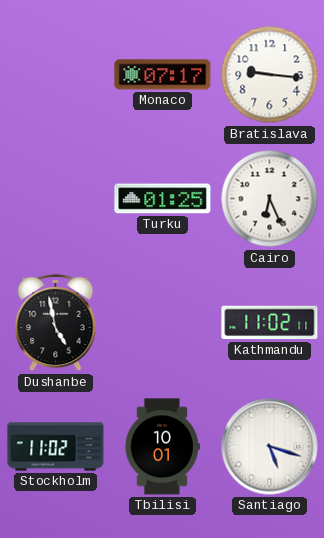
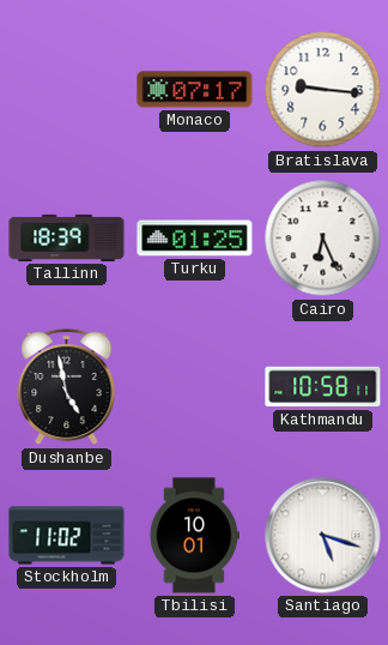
Tallinn: none -> 18:39 (67, 237)
Kathmandu: 11:02 -> 10:58 (323, 387)
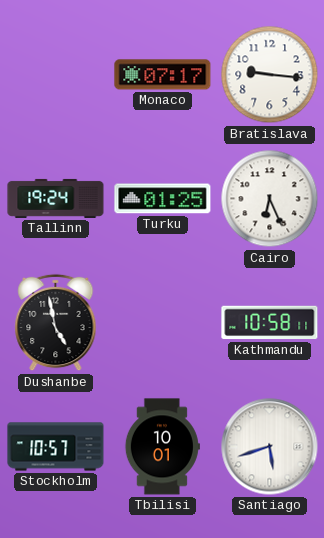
Tallinn: 18:39 -> 19:24 (56, 198)
Stockholm: 11:02 -> 10:57 (56, 447)
Santiago: 5:18 -> 5:42 (270, 447)
